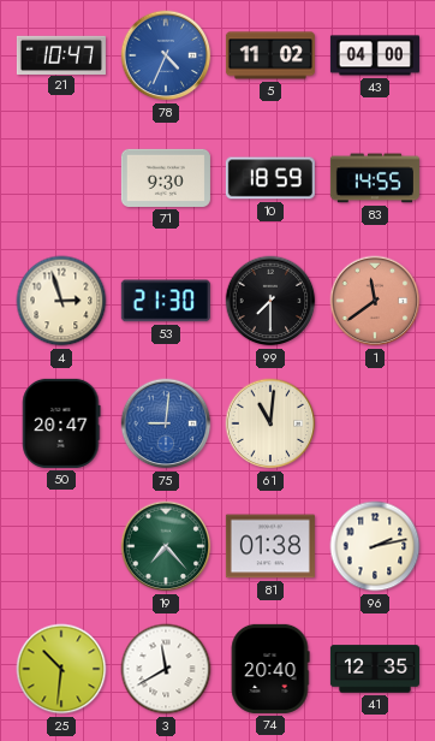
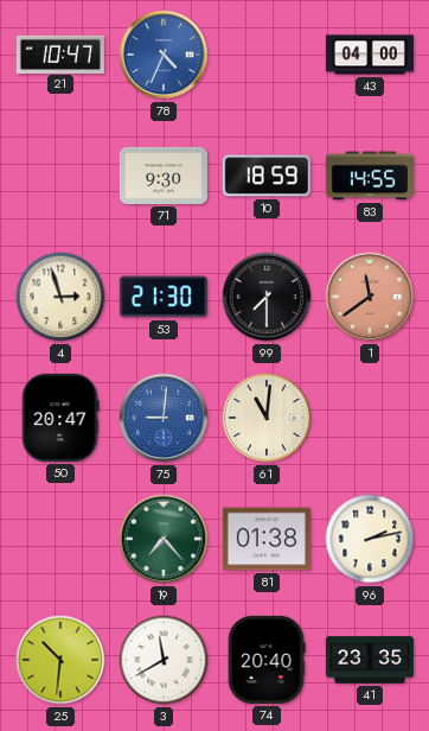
5: 11:02 -> none (270, 55)
41: 12:35 -> 23:35 (370, 660)
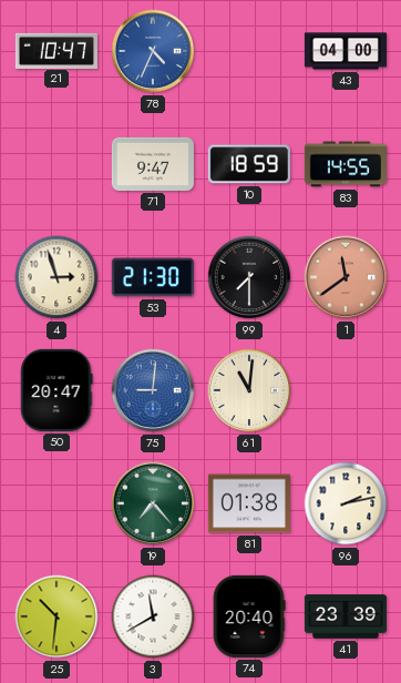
71: 9:30 -> 9:47 (153, 164)
41: 23:35 -> 23:39 (346, 616)
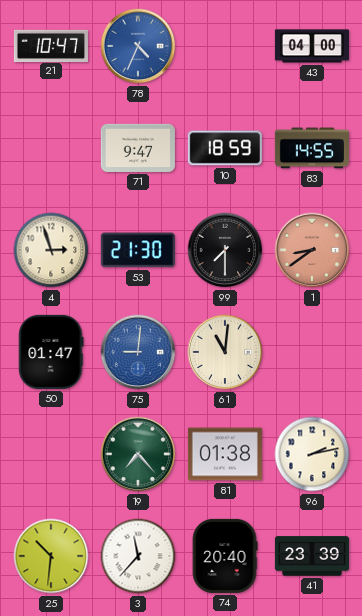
1: 11:39 -> 8:39 (312, 250)
50: 20:47 -> 01:47 (51, 352)
3: 11:40 -> 11:37 (138, 556)
